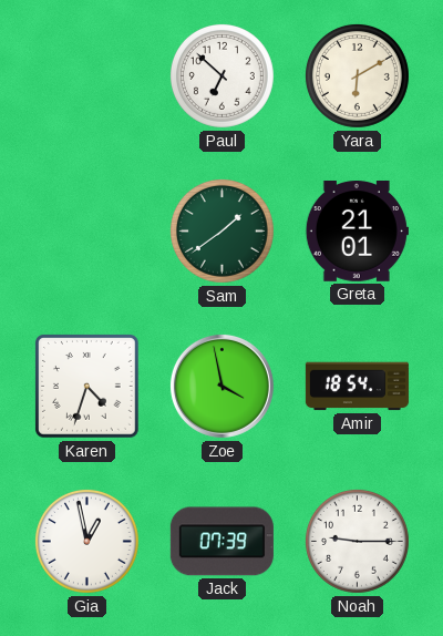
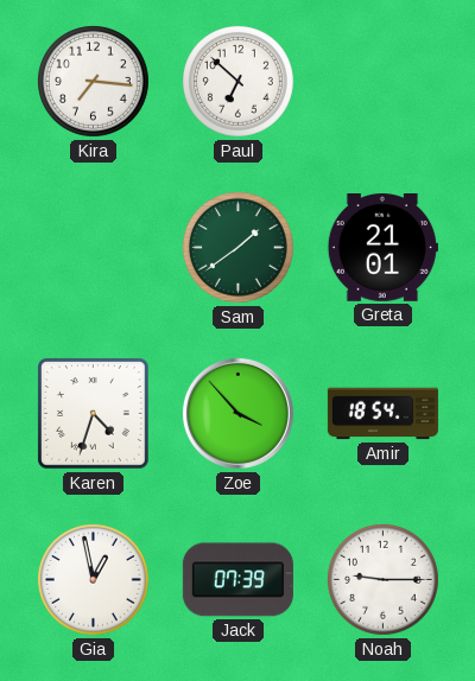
Kira: none -> 7:16 (93, 81)
Yara: 6:10 -> none (357, 75)
Zoe: 3:58 -> 3:53 (237, 413)
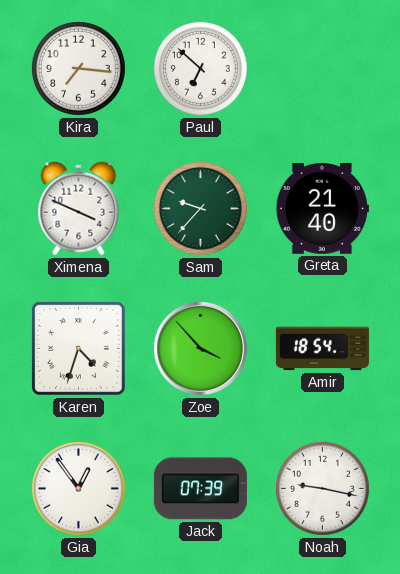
Ximena: none -> 3:49 (79, 209)
Sam: 1:39 -> 9:37 (200, 208)
Greta: 21:01 -> 21:40 (322, 209)
Gia: 12:58 -> 12:54 (78, 488)
Noah: 9:15 -> 9:17 (322, 488)
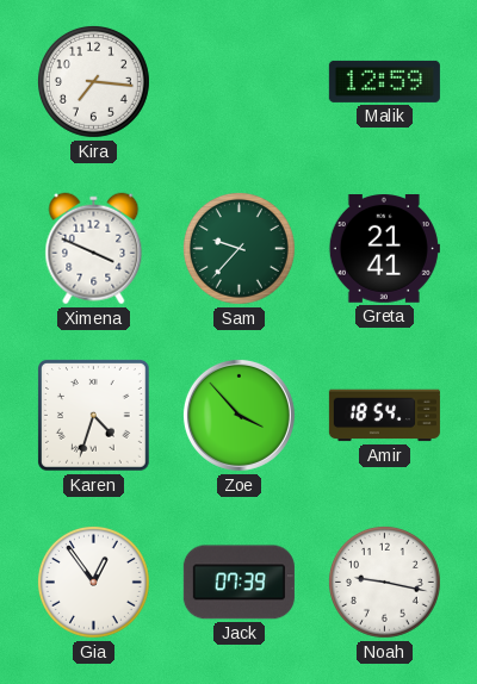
Paul: 6:52 -> none (200, 68)
Malik: none -> 12:59 (384, 81)
Greta: 21:40 -> 21:41 (384, 249)
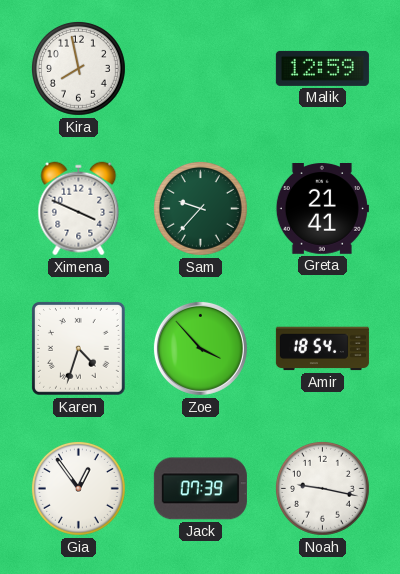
Kira: 7:16 -> 7:58 (78, 68)
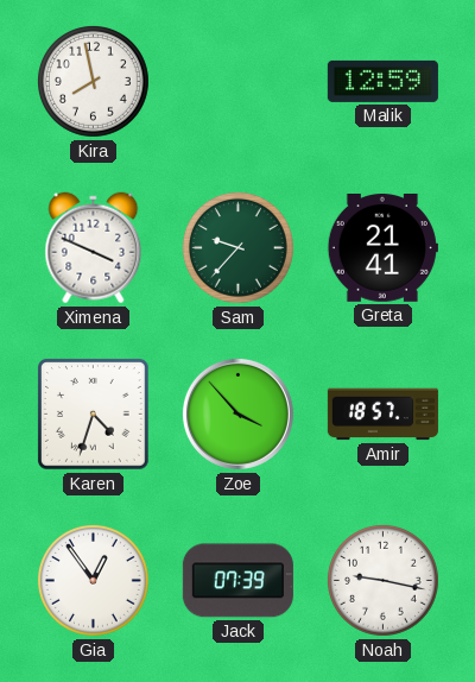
Amir: 18:54 -> 18:57 (382, 415)
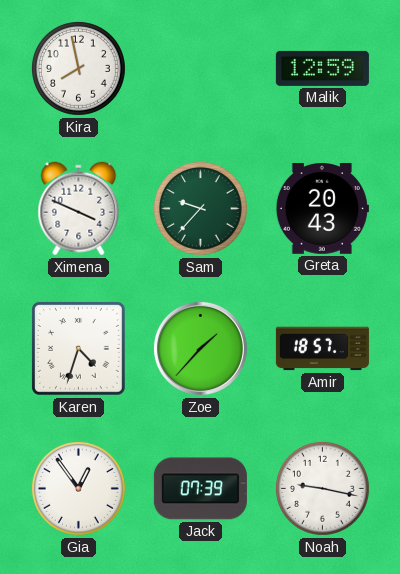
Greta: 21:41 -> 20:43 (322, 209)
Zoe: 3:53 -> 1:37 (200, 348)
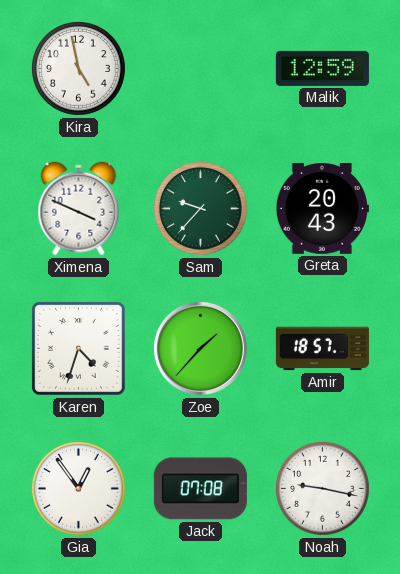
Kira: 7:58 -> 4:58 (78, 68)
Jack: 07:39 -> 07:08 (200, 489)
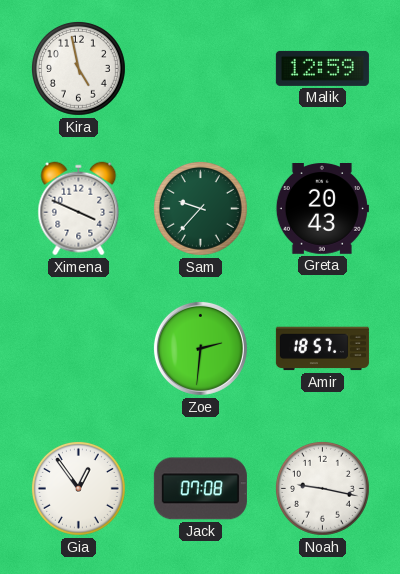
Karen: 4:33 -> none (78, 348)
Zoe: 1:37 -> 2:31 (200, 348)
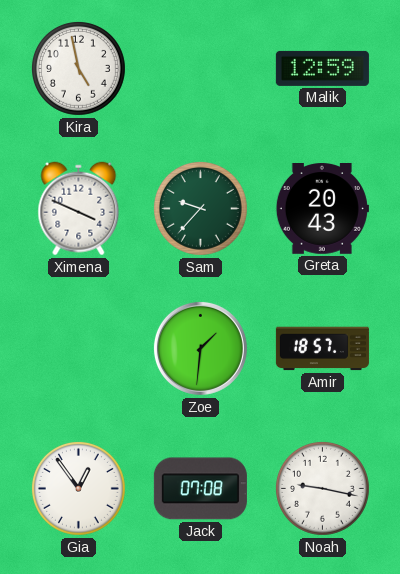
Zoe: 2:31 -> 1:31 (200, 348)
